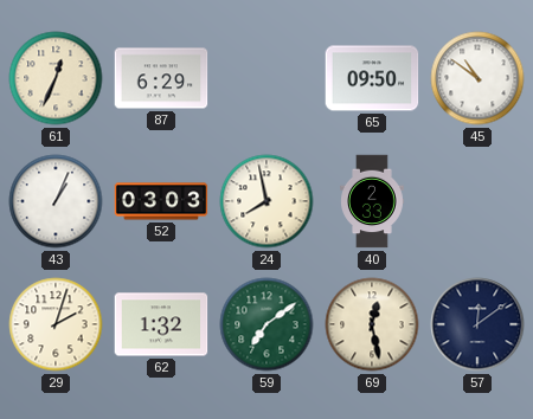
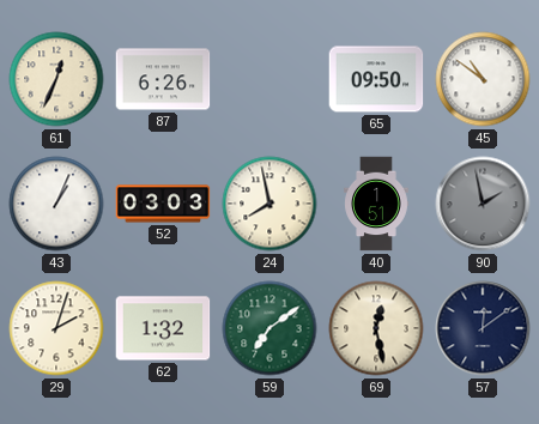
87: 6:29 -> 6:26 (163, 79)
40: 2:33 -> 1:51 (376, 204)
90: none -> 1:58 (483, 204)
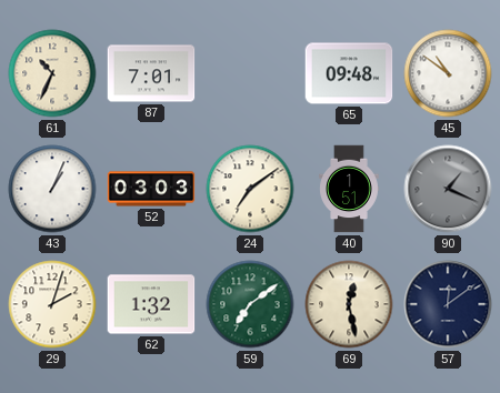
61: 12:34 -> 10:34 (52, 73)
87: 6:26 -> 7:01 (151, 73)
65: 09:50 -> 09:48 (349, 73)
24: 7:58 -> 7:09 (250, 189)
90: 1:58 -> 1:19 (448, 189)
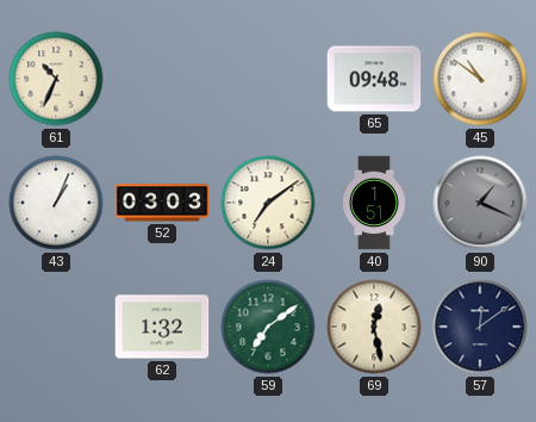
87: 7:01 -> none (151, 73)
29: 2:03 -> none (52, 304)
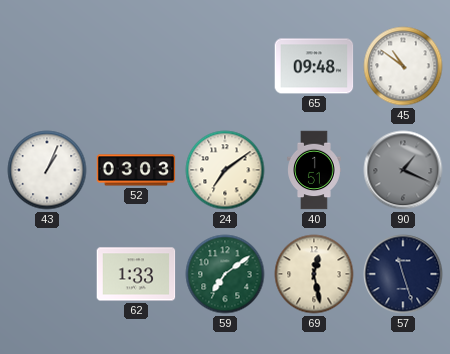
61: 10:34 -> none (56, 79)
62: 1:32 -> 1:33 (136, 274)
57: 12:09 -> 11:27 (403, 274)
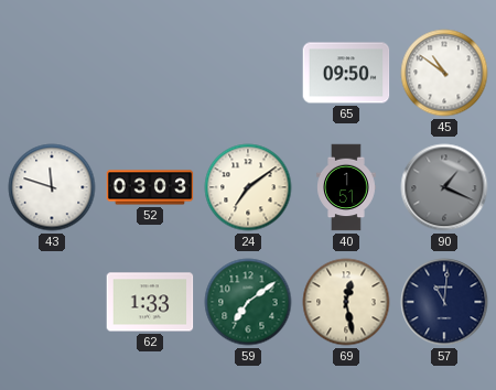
65: 09:48 -> 09:50 (346, 73)
43: 1:04 -> 11:48 (52, 187)
57: 11:27 -> 11:01 (444, 302)
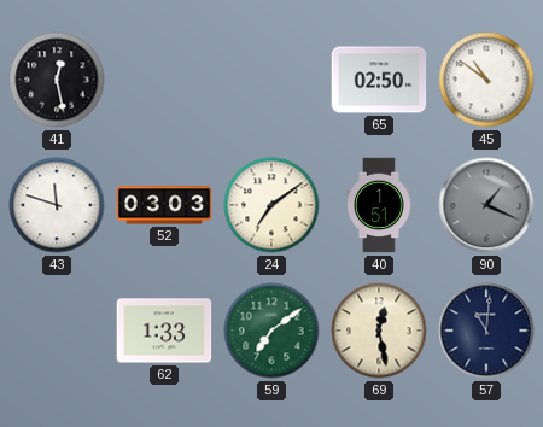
41: none -> 12:28 (57, 80)
65: 09:50 -> 02:50 (379, 80)
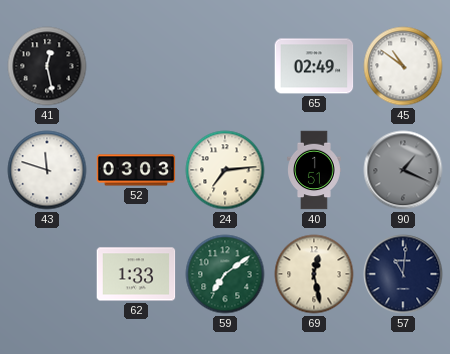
65: 02:50 -> 02:49 (314, 66)
24: 7:09 -> 7:14 (225, 170)
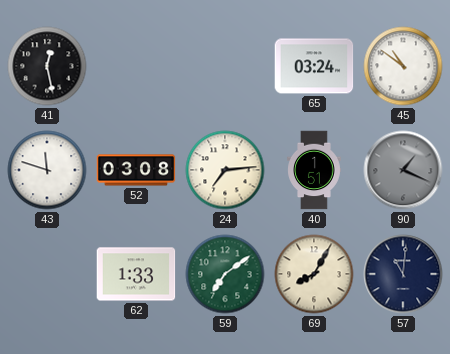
65: 02:49 -> 03:24 (314, 66)
52: 03:03 -> 03:08 (136, 170)
69: 12:28 -> 8:05 (314, 274)
